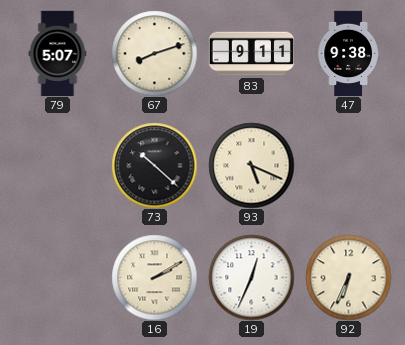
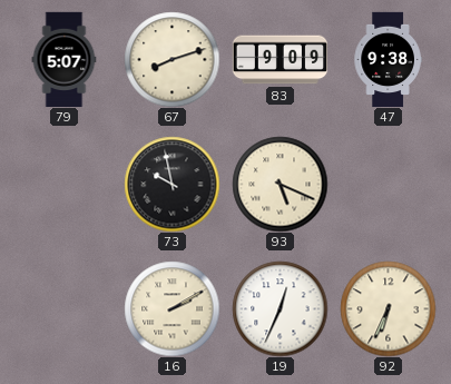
83: 9:11 -> 9:09 (280, 60)
73: 10:22 -> 9:58 (171, 184)
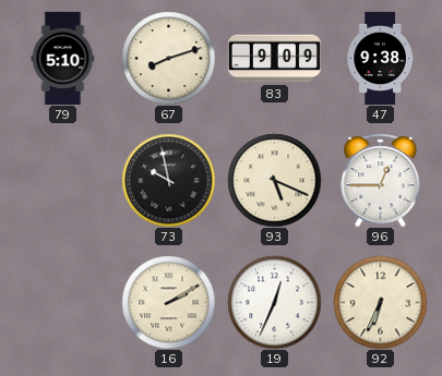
79: 5:07 -> 5:10 (63, 58)
96: none -> 12:45 (381, 180)
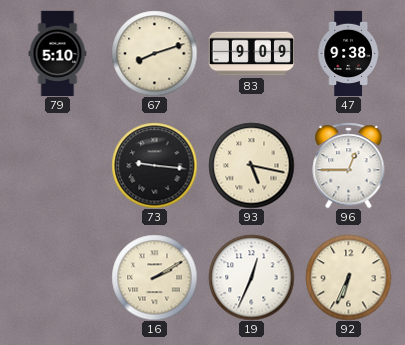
73: 9:58 -> 9:16 (154, 165)
93: 5:19 -> 5:17 (251, 165)
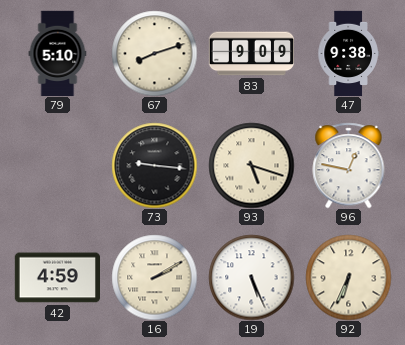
93: 5:17 -> 5:18 (251, 165)
96: 12:45 -> 12:47 (349, 165)
42: none -> 4:59 (57, 278)
19: 12:34 -> 5:26 (251, 277)
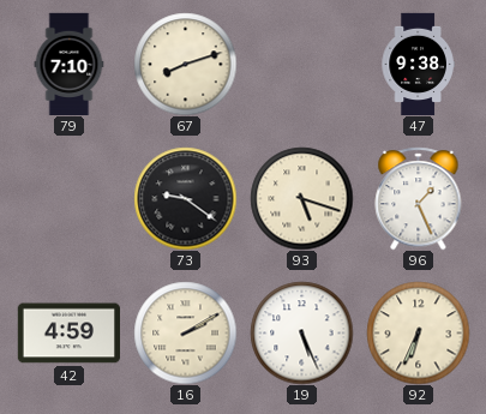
79: 5:10 -> 7:10 (70, 64)
83: 9:09 -> none (251, 54)
73: 9:16 -> 9:21 (185, 198)
96: 12:47 -> 1:26 (419, 198)
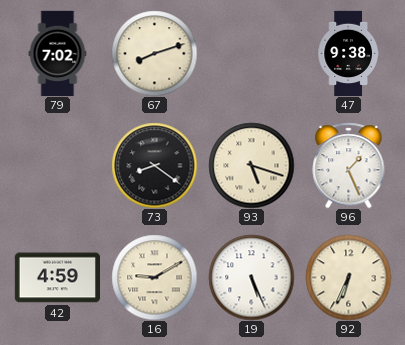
79: 7:10 -> 7:02 (58, 53)
73: 9:21 -> 8:21 (154, 165)
16: 2:10 -> 9:10 (154, 277)
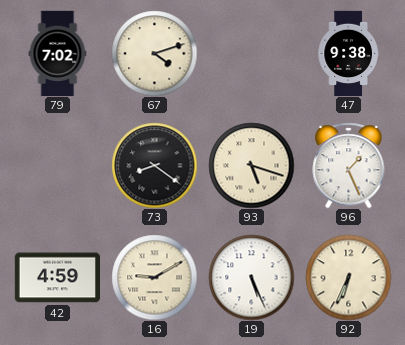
67: 8:12 -> 4:12 (154, 53)
